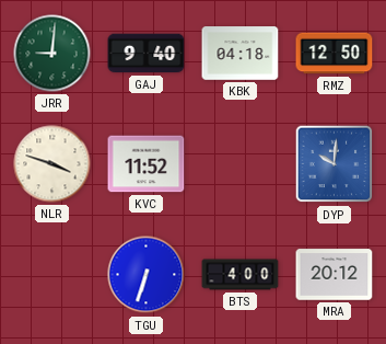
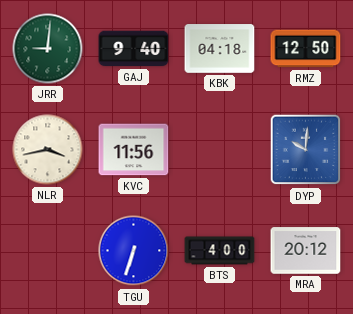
NLR: 3:48 -> 3:43 (48, 150)
KVC: 11:52 -> 11:56 (134, 150)
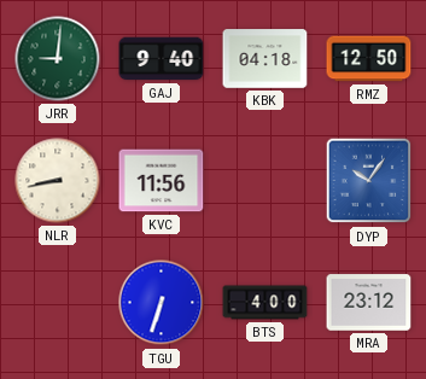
NLR: 3:43 -> 8:43 (58, 181)
DYP: 10:01 -> 10:06 (369, 181)
MRA: 20:12 -> 23:12 (369, 303)
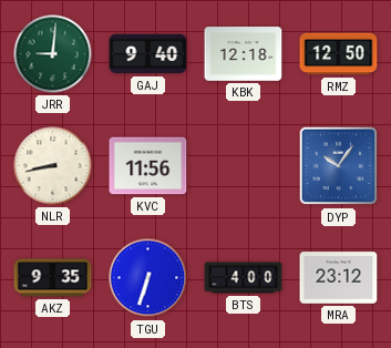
KBK: 04:18 -> 12:18 (244, 54)
AKZ: none -> 9:35 (53, 278)
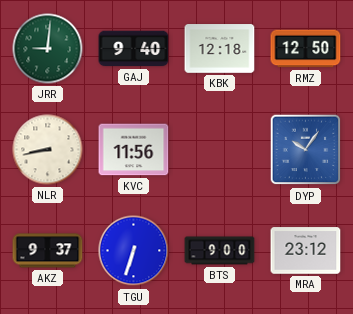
AKZ: 9:35 -> 9:37 (48, 251)
BTS: 4:00 -> 9:00 (220, 251)
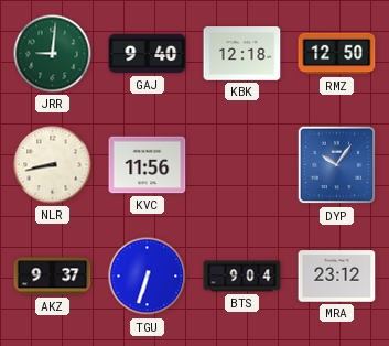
BTS: 9:00 -> 9:04 (242, 277)
